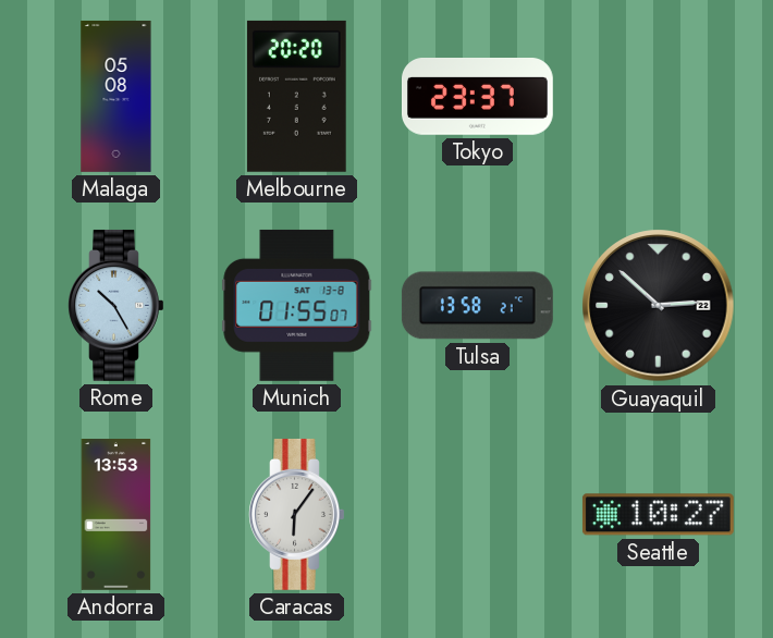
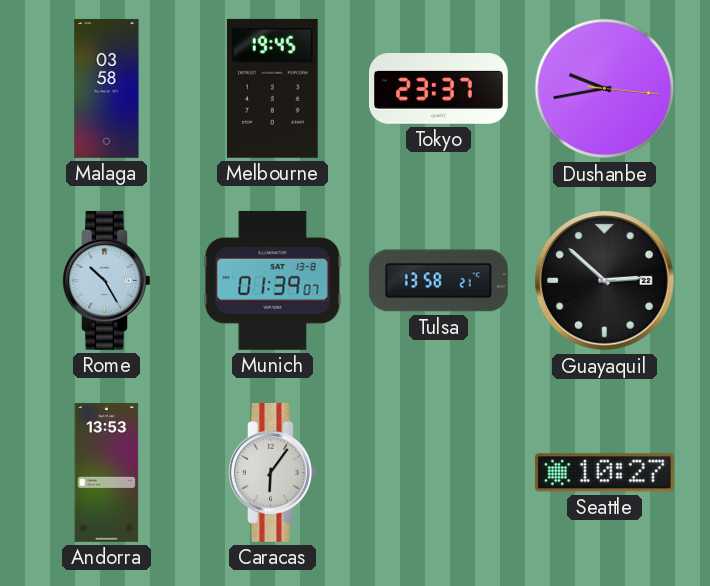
Malaga: 05:08 -> 03:58 (107, 89)
Melbourne: 20:20 -> 19:45 (272, 88)
Dushanbe: none -> 9:43 (605, 89)
Munich: 01:55 -> 01:39 (273, 280)
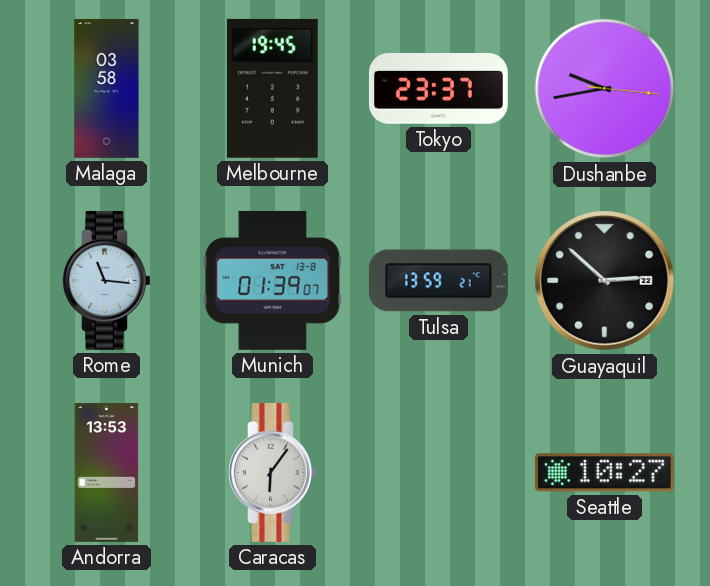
Rome: 10:25 -> 11:16 (107, 280)
Tulsa: 13:58 -> 13:59 (438, 281)
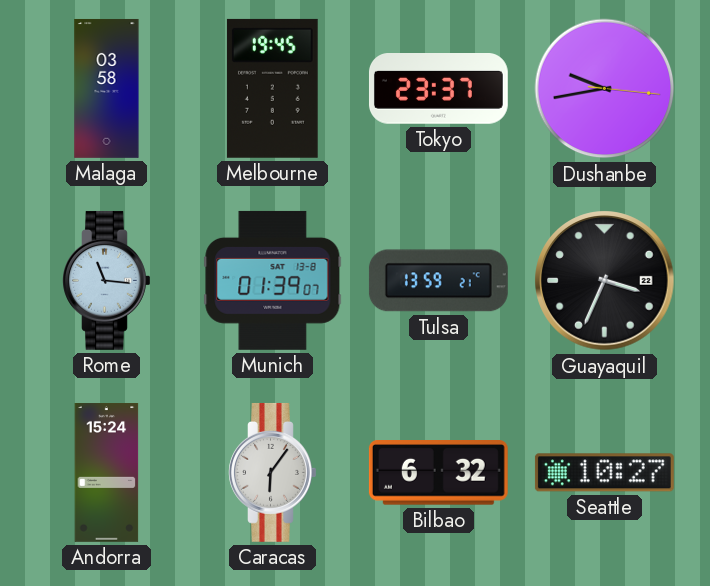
Guayaquil: 2:52 -> 3:34 (605, 281)
Andorra: 13:53 -> 15:24 (107, 473)
Bilbao: none -> 6:32 (438, 473)
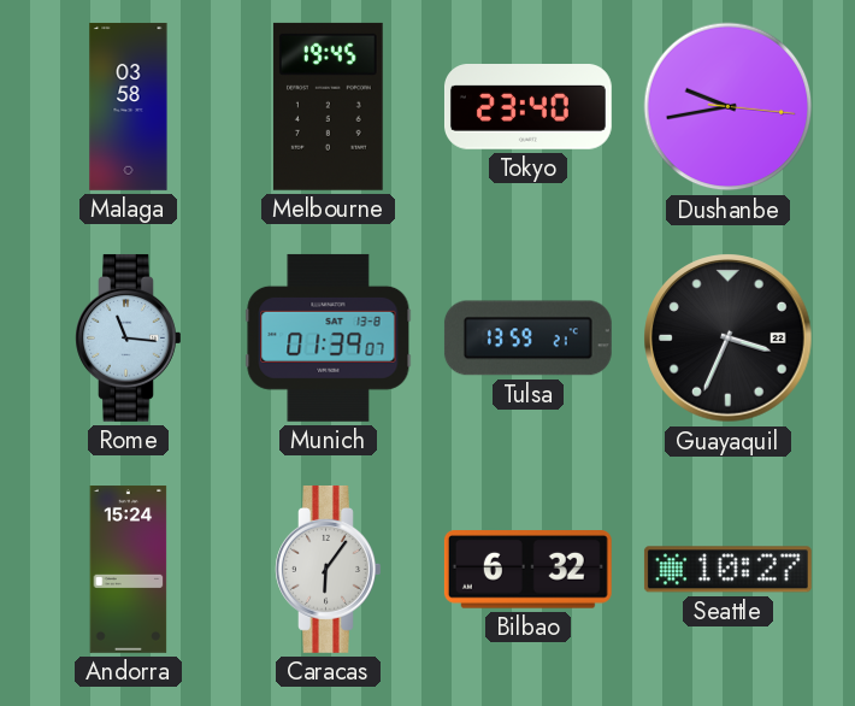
Tokyo: 23:37 -> 23:40 (527, 107)
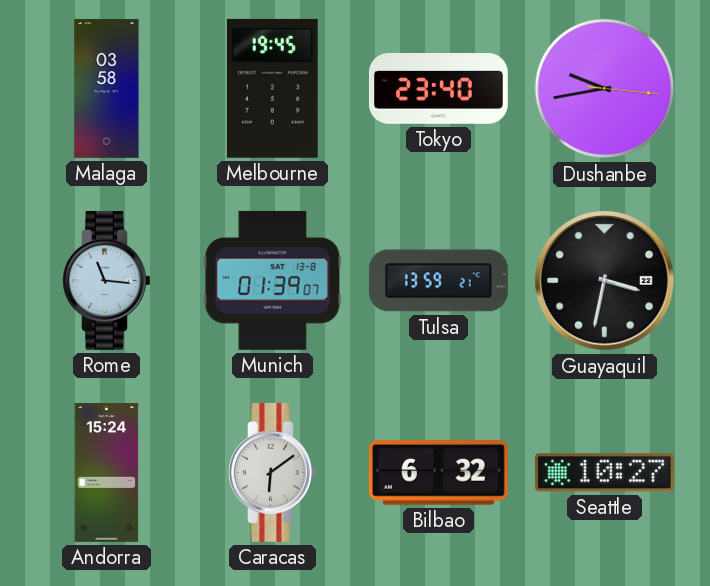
Guayaquil: 3:34 -> 3:32 (605, 281)
Caracas: 6:06 -> 6:09 (273, 472)
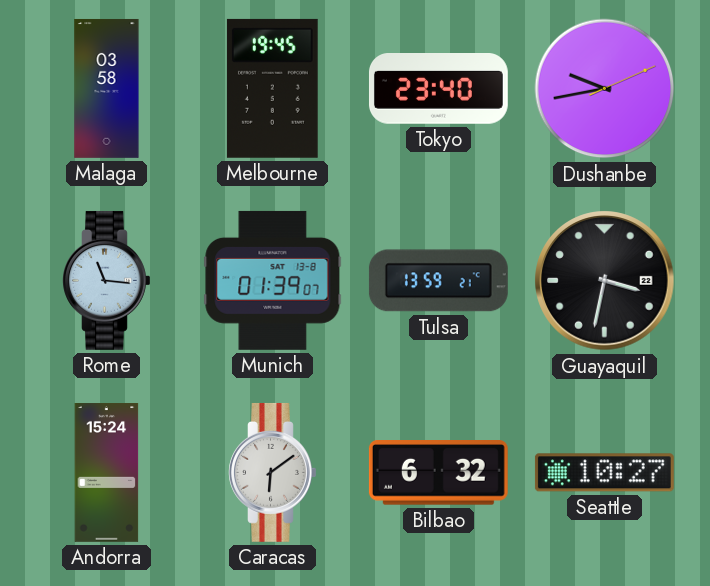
Dushanbe: 9:43:16 -> 9:43:11 (605, 89)
